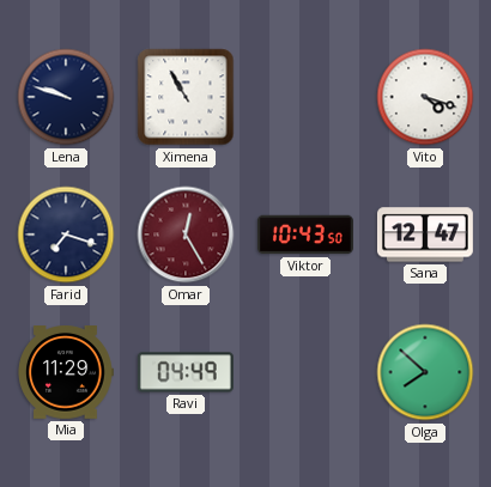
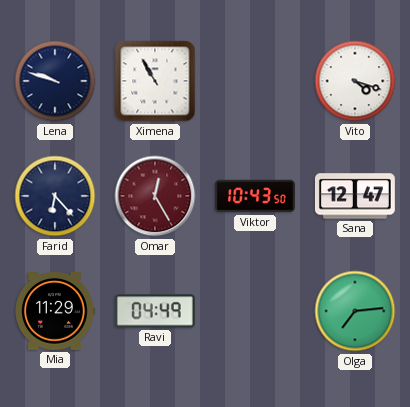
Farid: 7:18 -> 6:23 (55, 196)
Olga: 7:52 -> 7:14 (355, 311)
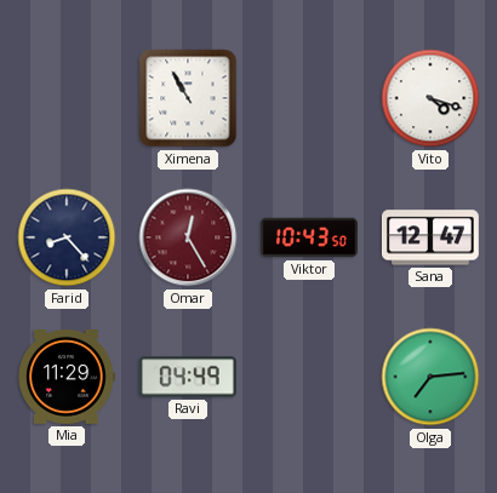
Lena: 9:48 -> none (55, 81)
Farid: 6:23 -> 8:23 (67, 237)
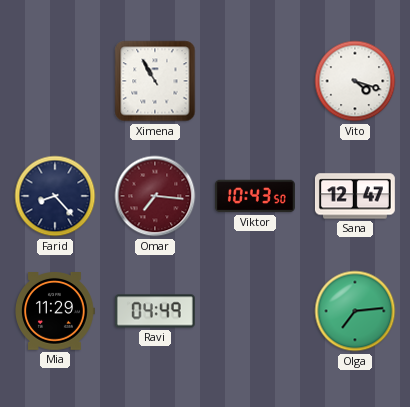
Omar: 12:25 -> 7:16 (155, 196)
